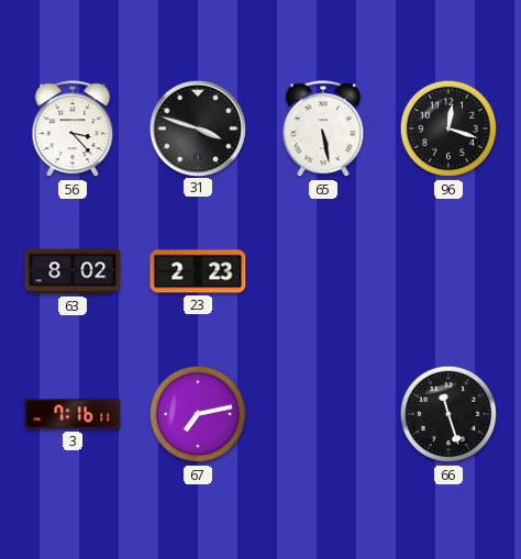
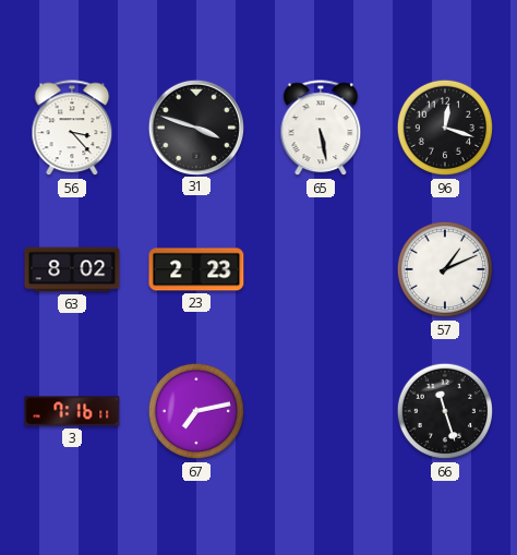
57: none -> 1:11 (445, 269)
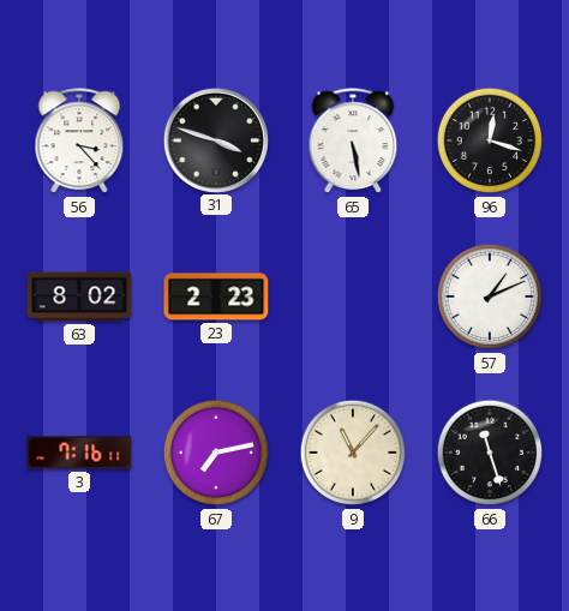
9: none -> 11:07 (353, 453)
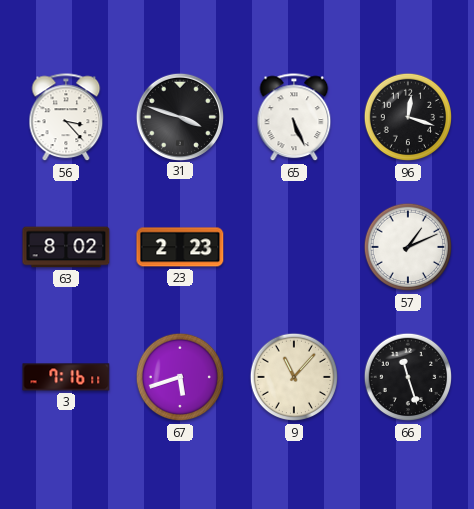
65: 5:28 -> 5:26 (294, 118)
67: 7:13 -> 5:42 (180, 377)
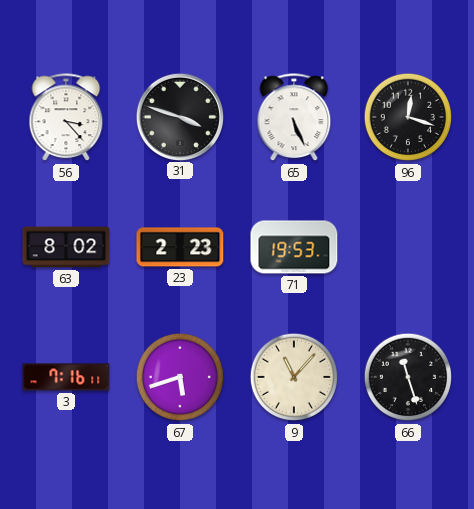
71: none -> 19:53 (294, 247)
57: 1:11 -> none (408, 247)
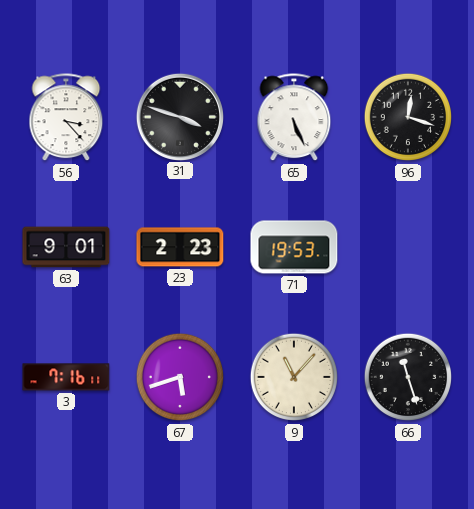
63: 8:02 -> 9:01 (66, 247)
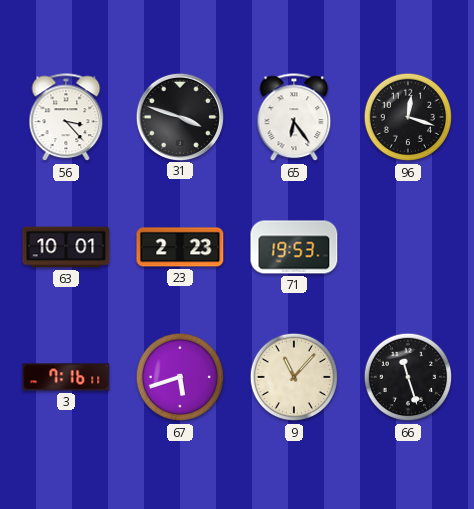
65: 5:26 -> 6:24 (294, 118)
63: 9:01 -> 10:01 (66, 247)
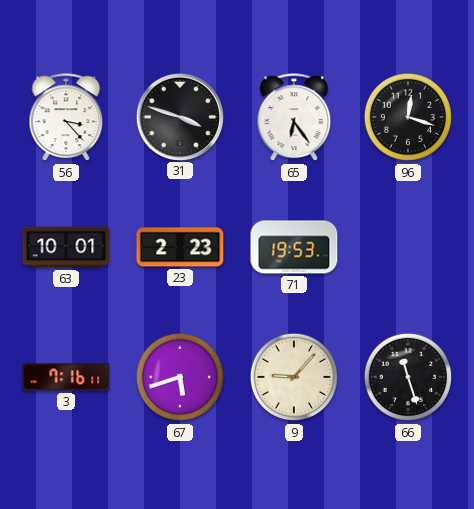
9: 11:07 -> 9:07 (294, 377)
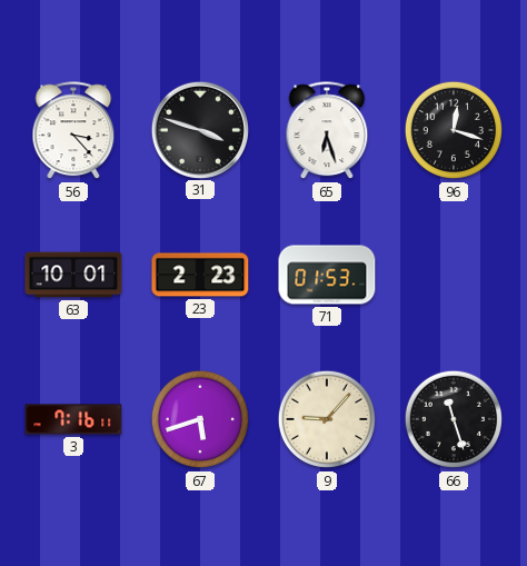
65: 6:24 -> 6:27 (327, 131)
71: 19:53 -> 01:53 (327, 275)
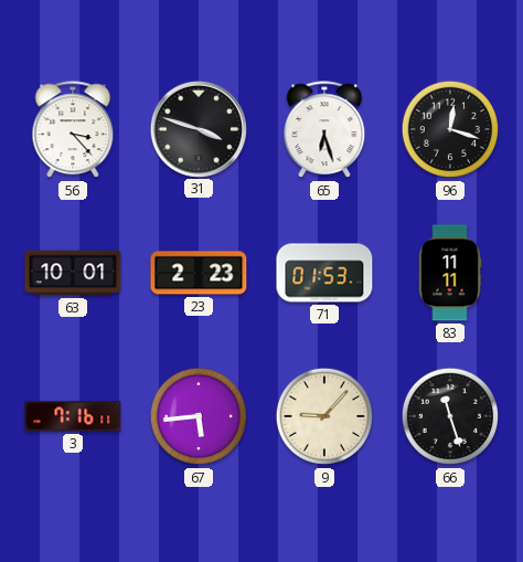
83: none -> 11:11 (450, 273)
67: 5:42 -> 5:44 (199, 416)
